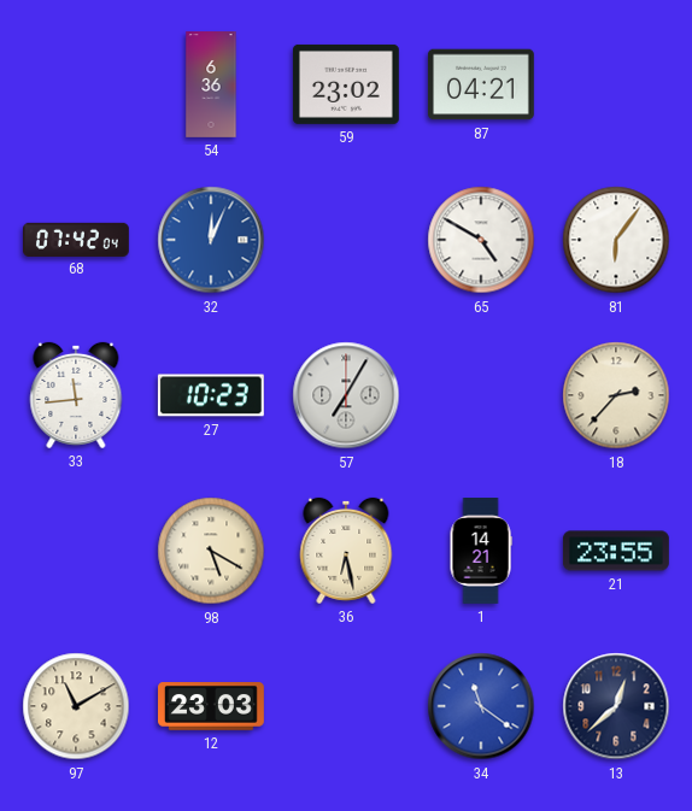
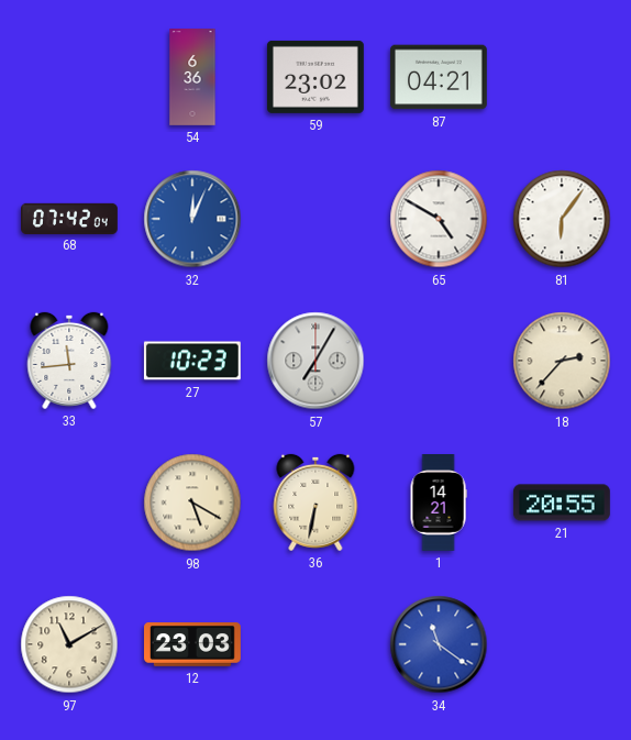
36: 6:28 -> 6:32 (315, 502)
21: 23:55 -> 20:55 (562, 502)
13: 12:38 -> none (616, 706)
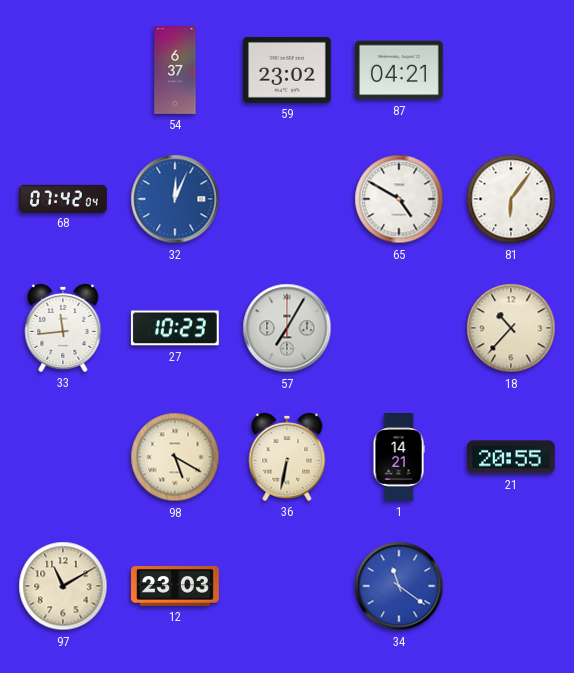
54: 6:36 -> 6:37 (175, 71)
18: 2:37 -> 10:37 (511, 328)
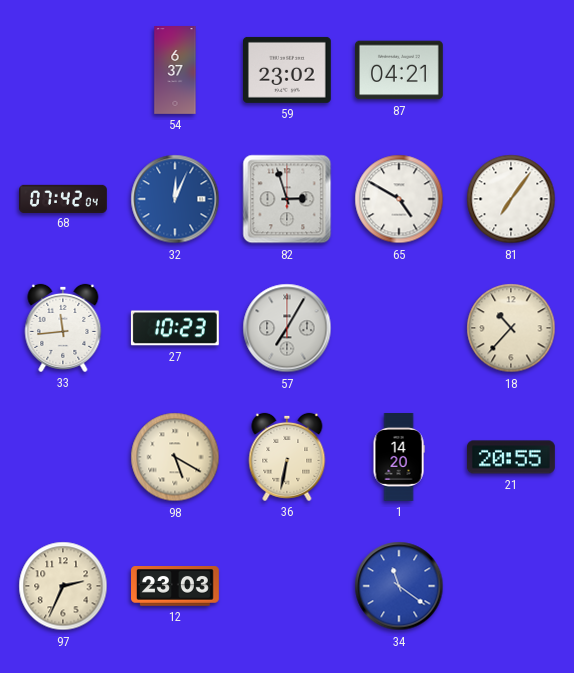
82: none -> 2:57 (287, 199)
81: 6:06 -> 7:06 (511, 199)
1: 14:21 -> 14:20 (399, 458)
97: 11:10 -> 2:34 (63, 586)
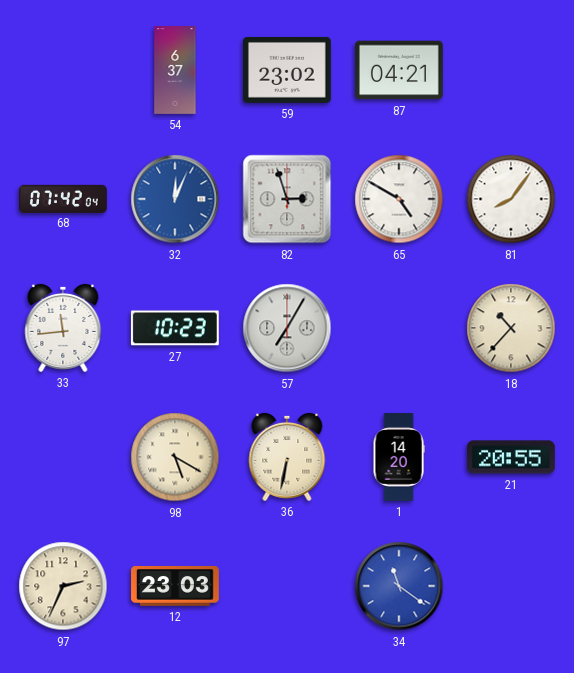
81: 7:06 -> 8:06 (511, 199)
